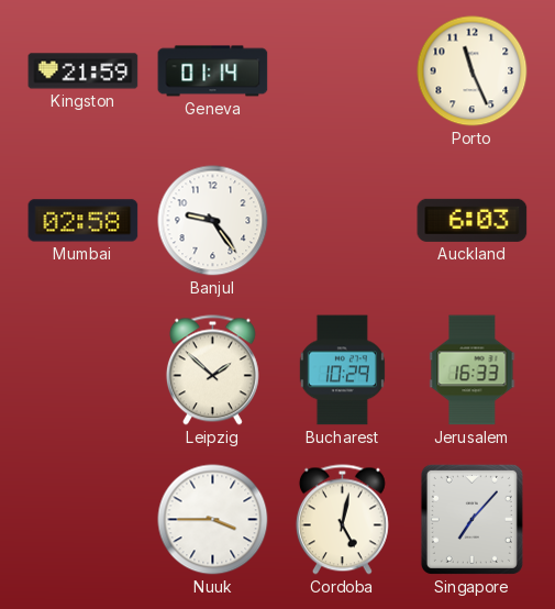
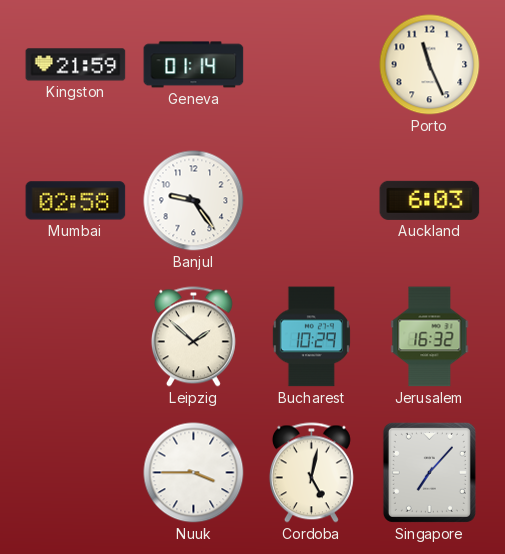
Jerusalem: 16:33 -> 16:32 (430, 337)
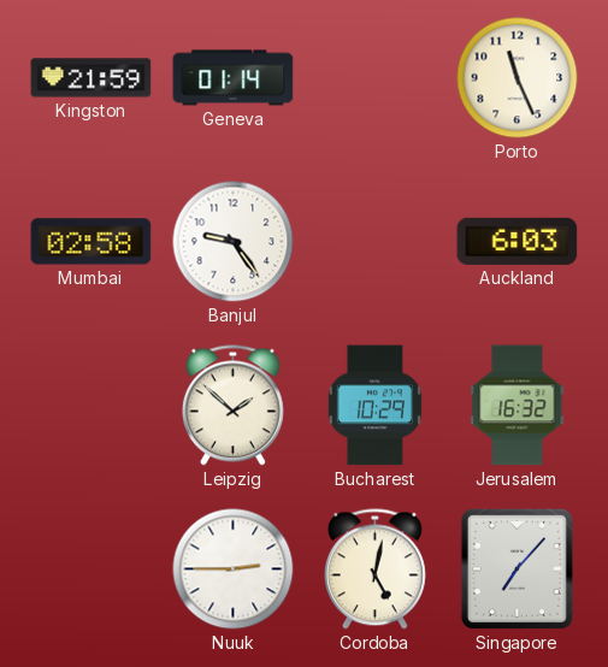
Nuuk: 3:45 -> 2:45 (234, 569)
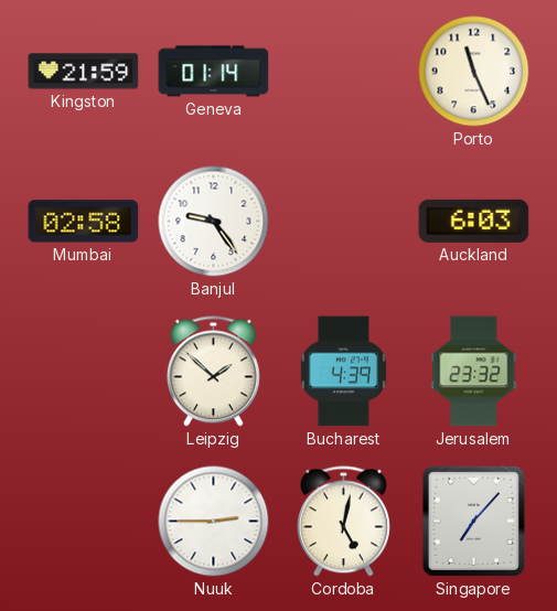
Bucharest: 10:29 -> 4:39 (343, 372)
Jerusalem: 16:32 -> 23:32 (474, 372)
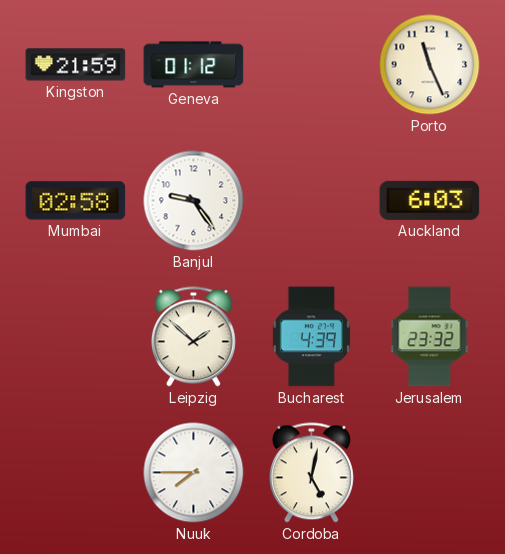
Geneva: 01:14 -> 01:12 (194, 65)
Nuuk: 2:45 -> 7:45 (194, 473)
Singapore: 7:07 -> none (473, 521)
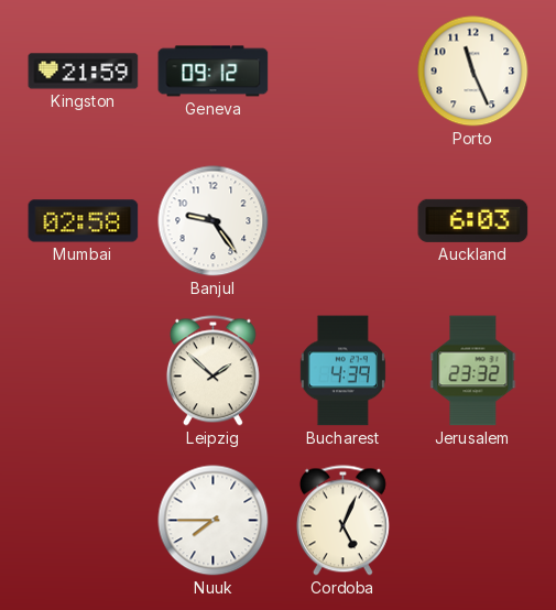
Geneva: 01:12 -> 09:12 (214, 72)
Cordoba: 5:02 -> 5:04 (342, 521)
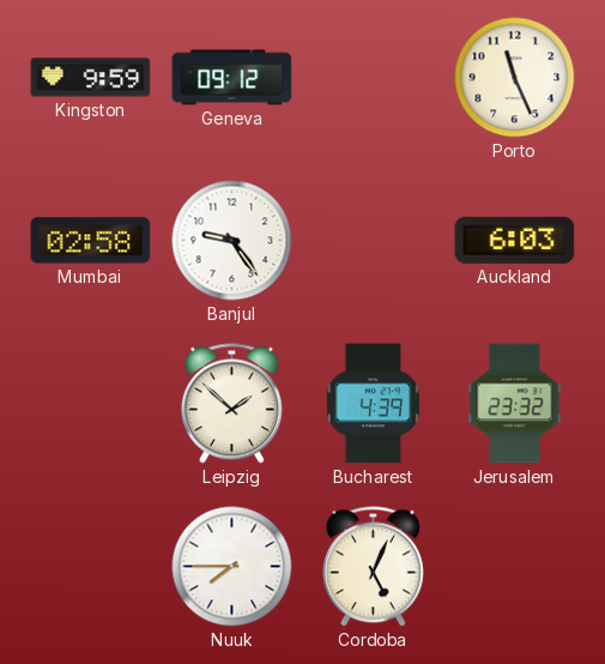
Kingston: 21:59 -> 9:59 (91, 78)
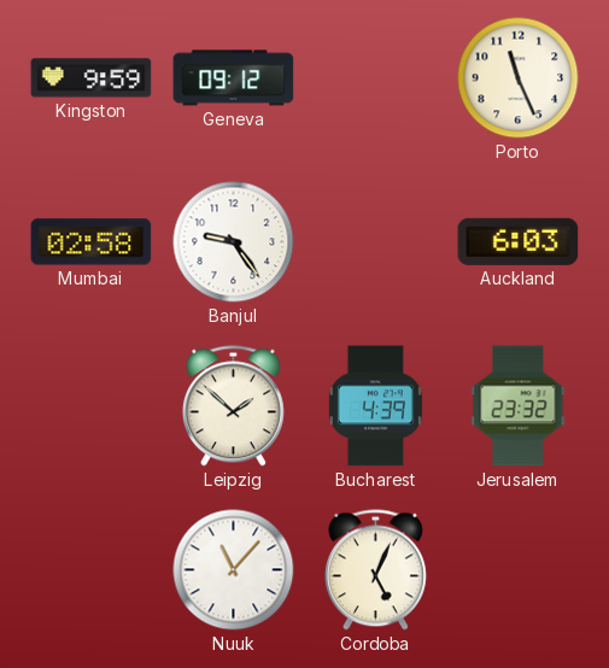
Nuuk: 7:45 -> 11:07 (234, 570)
